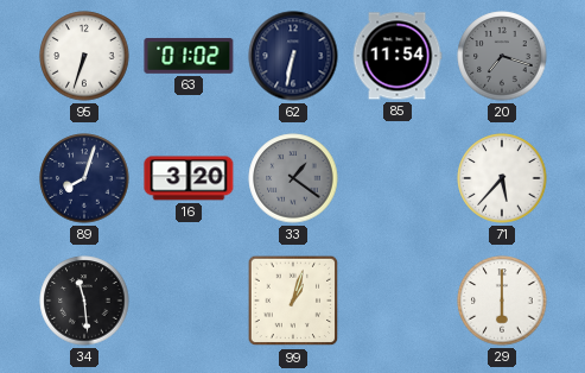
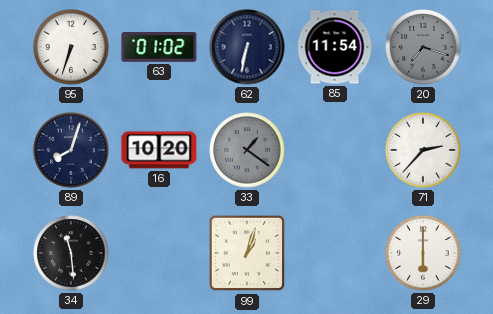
16: 3:20 -> 10:20 (159, 150)
71: 5:37 -> 2:37 (423, 150)
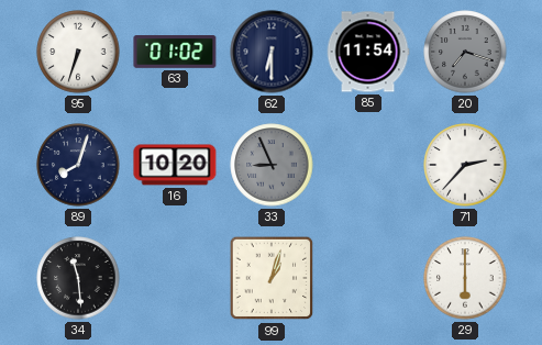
62: 6:32 -> 6:30 (272, 52)
33: 1:21 -> 8:56 (272, 165)
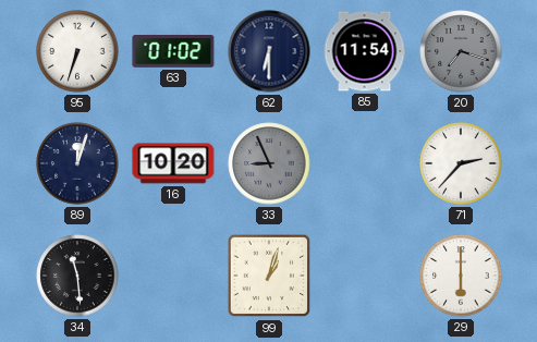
89: 8:03 -> 12:03 (77, 163)
